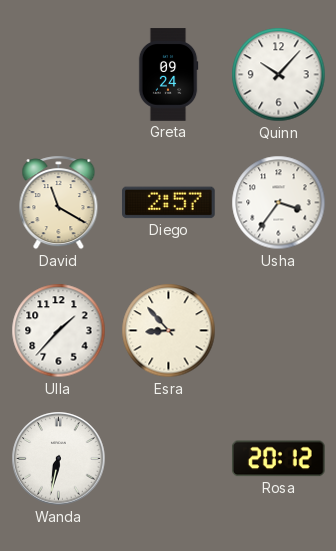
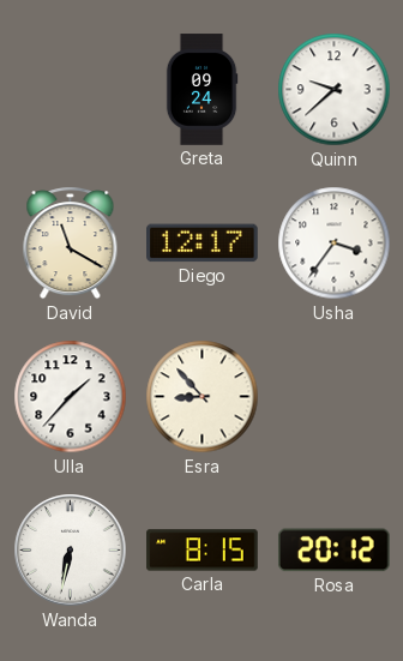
Quinn: 10:07 -> 9:38 (335, 90)
Diego: 2:57 -> 12:17 (203, 244)
Carla: none -> 8:15 (203, 551)
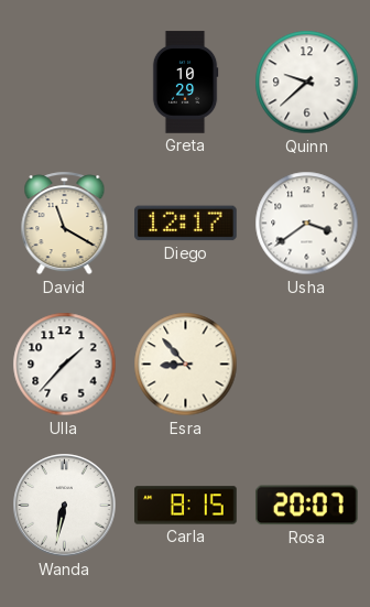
Greta: 09:24 -> 10:29 (185, 83)
Usha: 3:36 -> 3:39 (307, 224)
Rosa: 20:12 -> 20:07 (306, 506)
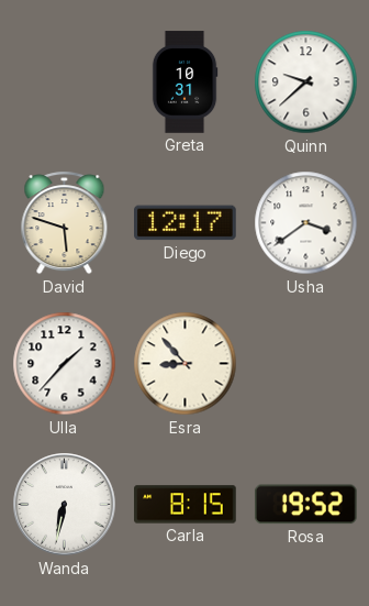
Greta: 10:29 -> 10:31 (185, 82)
David: 11:20 -> 5:48 (65, 223)
Rosa: 20:07 -> 19:52 (305, 505)
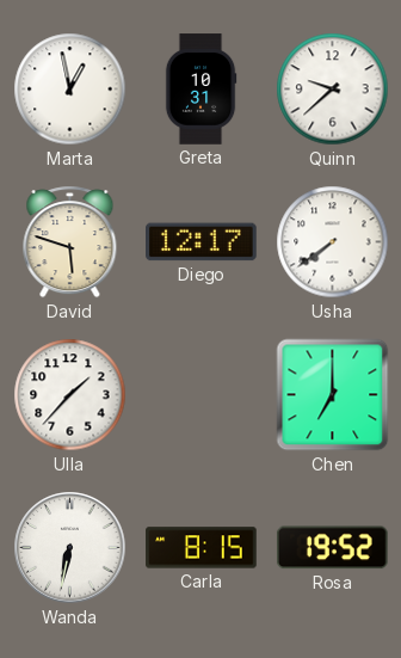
Marta: none -> 12:58 (70, 90)
Usha: 3:39 -> 7:39 (333, 242)
Esra: 8:53 -> none (186, 364)
Chen: none -> 7:00 (333, 395)
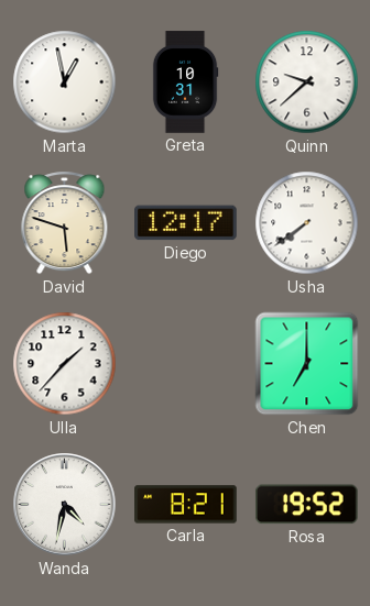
Wanda: 6:32 -> 4:32 (65, 505)
Carla: 8:15 -> 8:21 (186, 505)
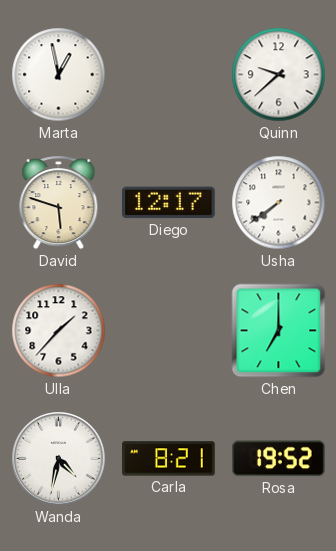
Greta: 10:31 -> none (185, 82)
